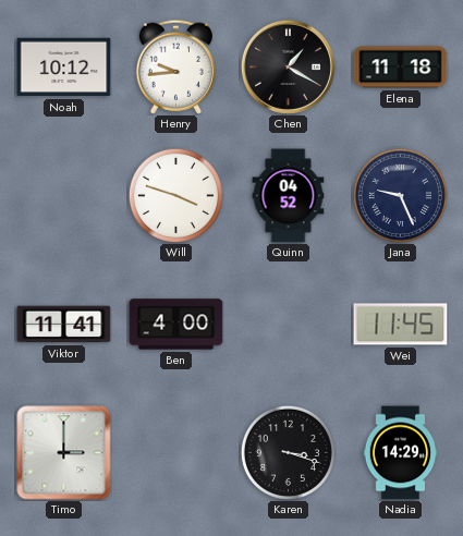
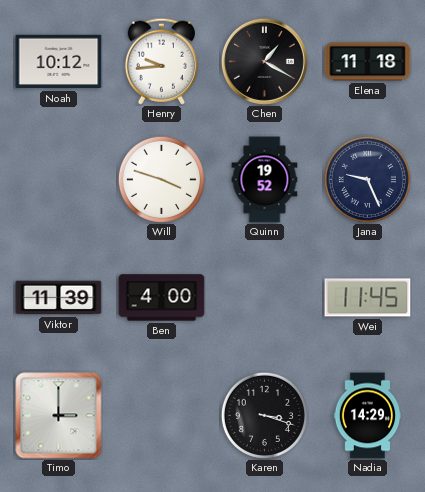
Quinn: 04:52 -> 19:52 (265, 180)
Viktor: 11:41 -> 11:39 (59, 298)
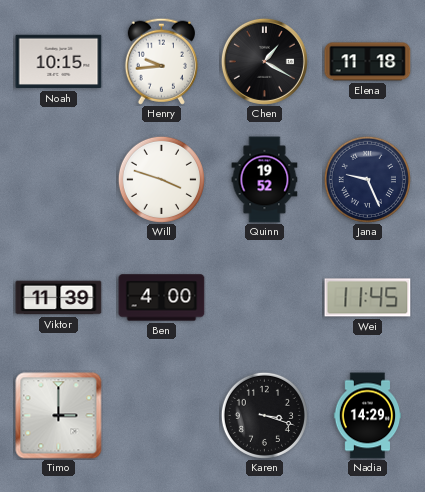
Noah: 10:12 -> 10:15 (59, 62)
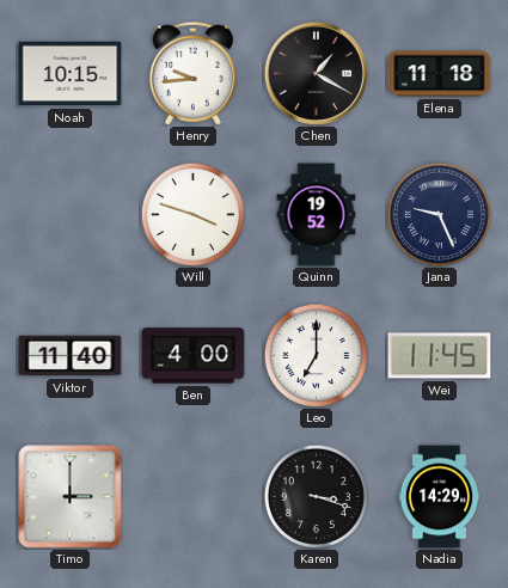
Viktor: 11:39 -> 11:40 (71, 356)
Leo: none -> 7:00 (316, 355)
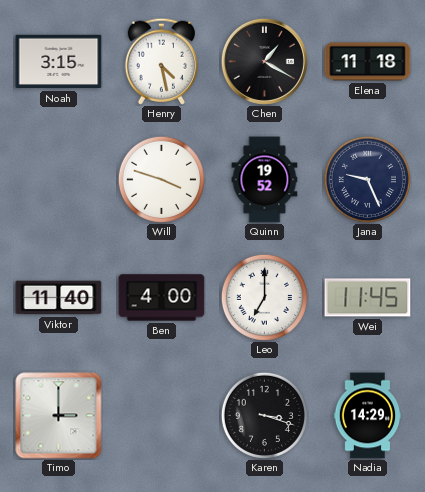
Noah: 10:15 -> 3:15 (59, 62)
Henry: 9:44 -> 4:28 (161, 61)
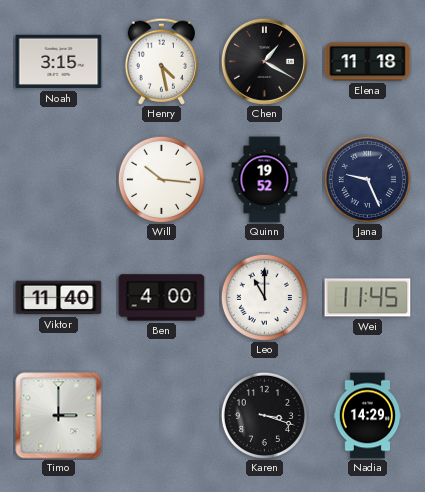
Will: 3:48 -> 10:16 (161, 179)
Leo: 7:00 -> 11:00 (264, 297)
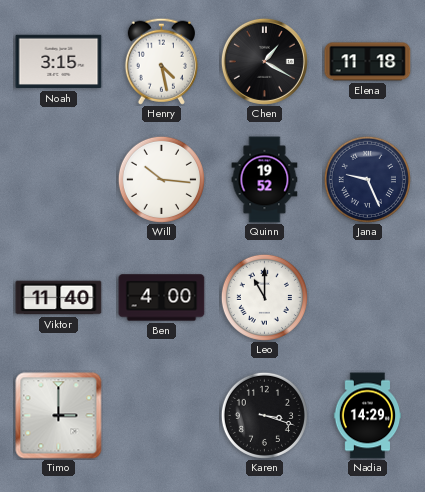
Wei: 11:45 -> none (368, 298)
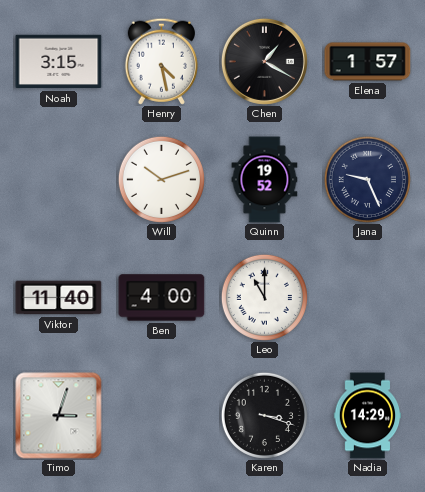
Elena: 11:18 -> 1:57 (368, 62)
Will: 10:16 -> 10:12 (161, 179)
Timo: 3:00 -> 3:03 (59, 416)
